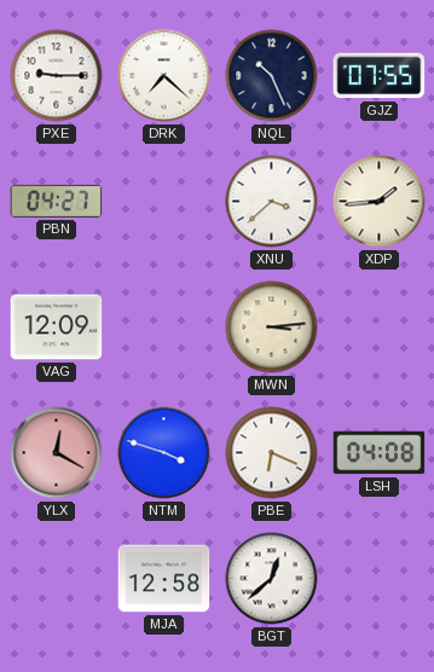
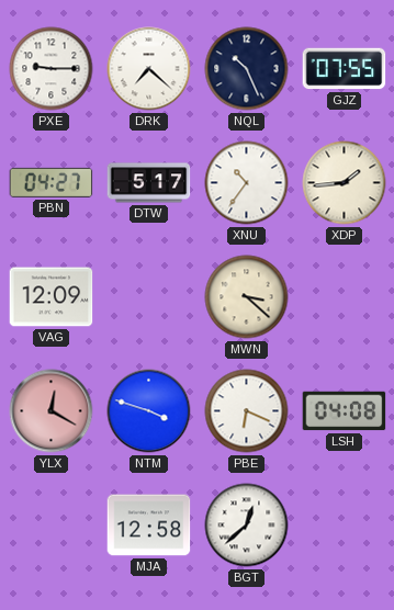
DTW: none -> 5:17 (149, 183)
XNU: 3:38 -> 10:36 (247, 183)
MWN: 3:14 -> 3:22 (247, 297)
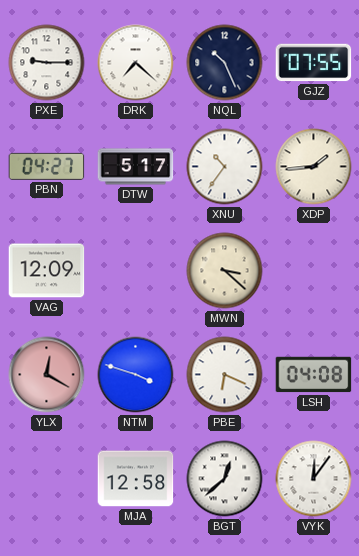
VYK: none -> 12:06 (314, 479)
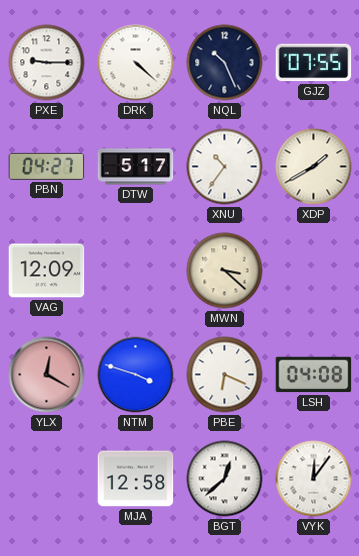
DRK: 7:22 -> 4:22 (136, 63)
XDP: 1:44 -> 1:40 (314, 167)
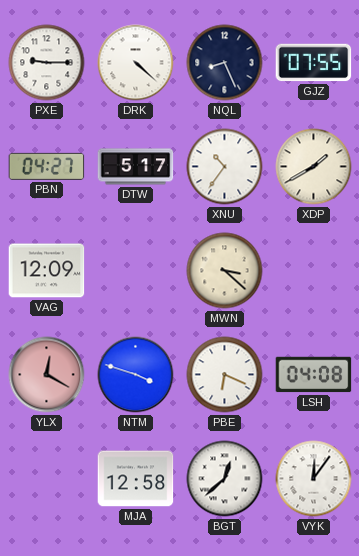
NQL: 10:26 -> 8:26 (225, 63)
